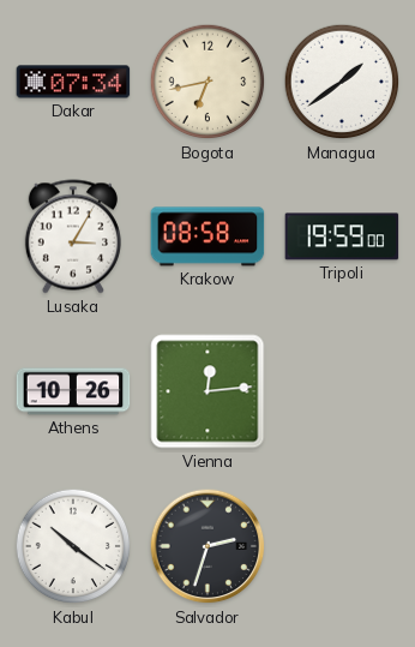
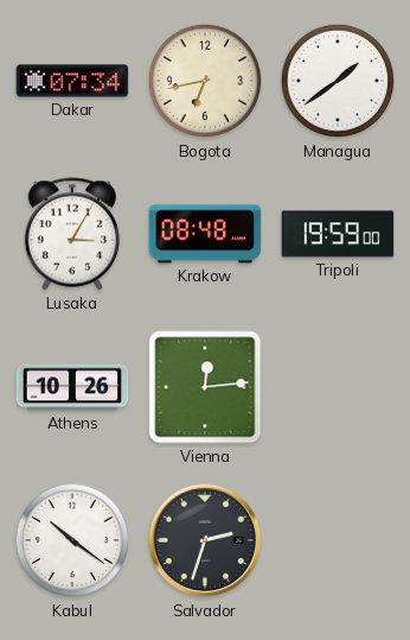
Krakow: 08:58 -> 08:48 (205, 234)
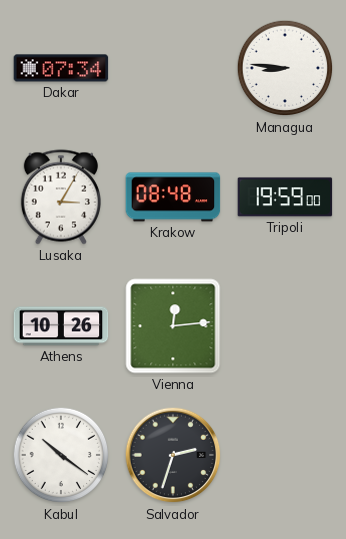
Bogota: 6:43 -> none (205, 81)
Managua: 1:39 -> 8:46 (285, 68)
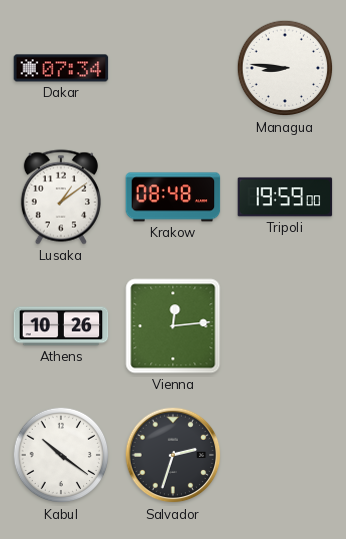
Lusaka: 3:05 -> 1:09 (61, 197)
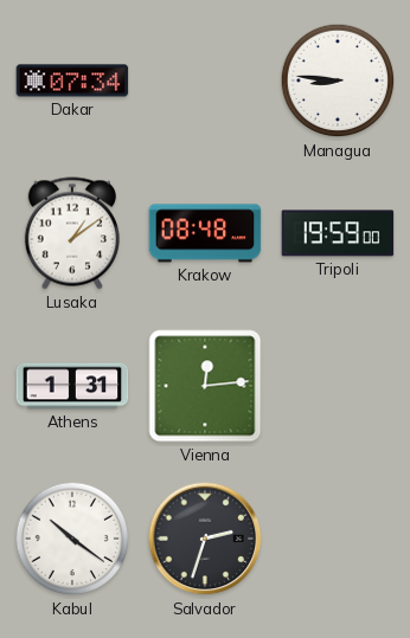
Athens: 10:26 -> 1:31 (72, 386)
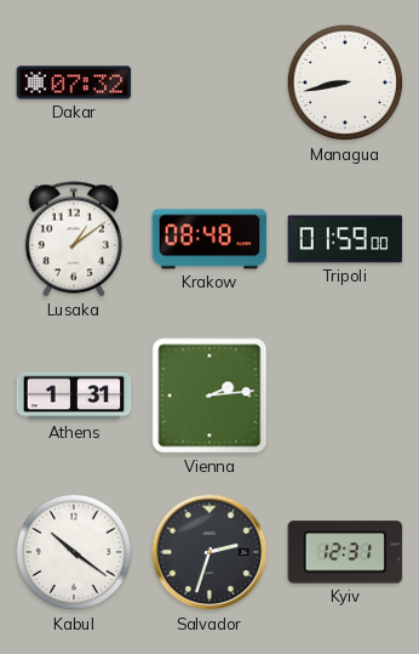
Dakar: 07:34 -> 07:32 (74, 83)
Managua: 8:46 -> 8:43 (345, 83)
Tripoli: 19:59 -> 01:59 (345, 239)
Vienna: 12:14 -> 2:14 (209, 396)
Kyiv: none -> 12:31 (345, 552)
